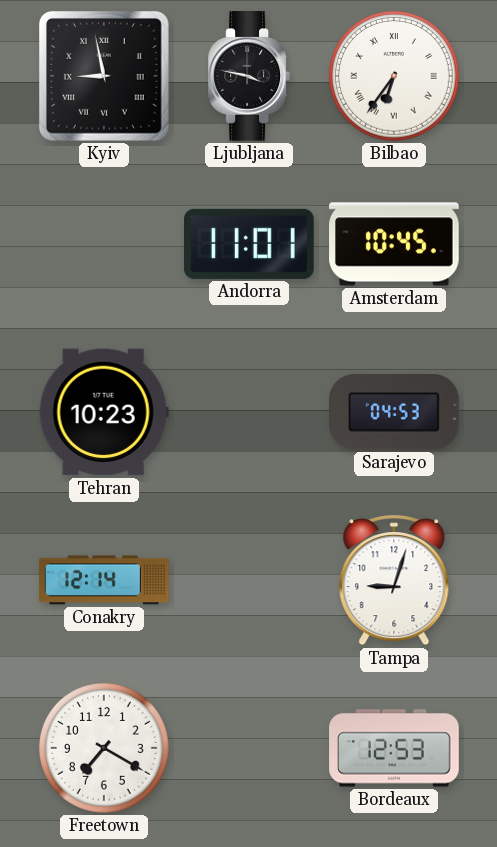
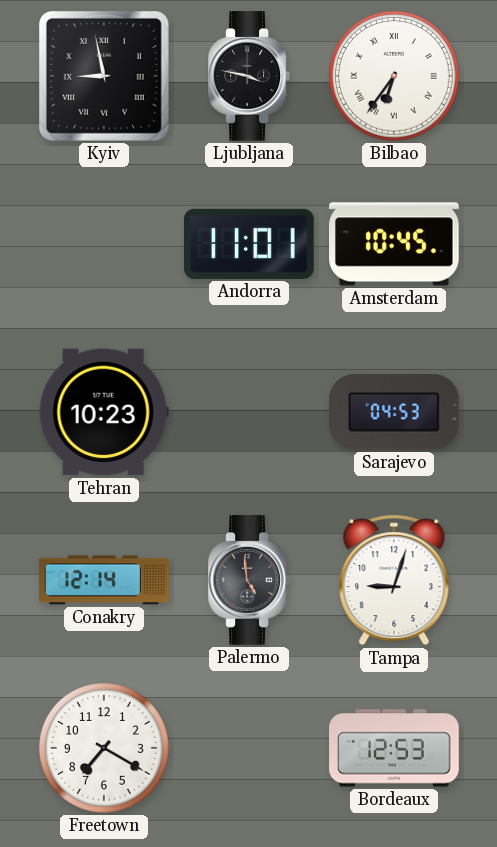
Palermo: none -> 4:59 (248, 580)
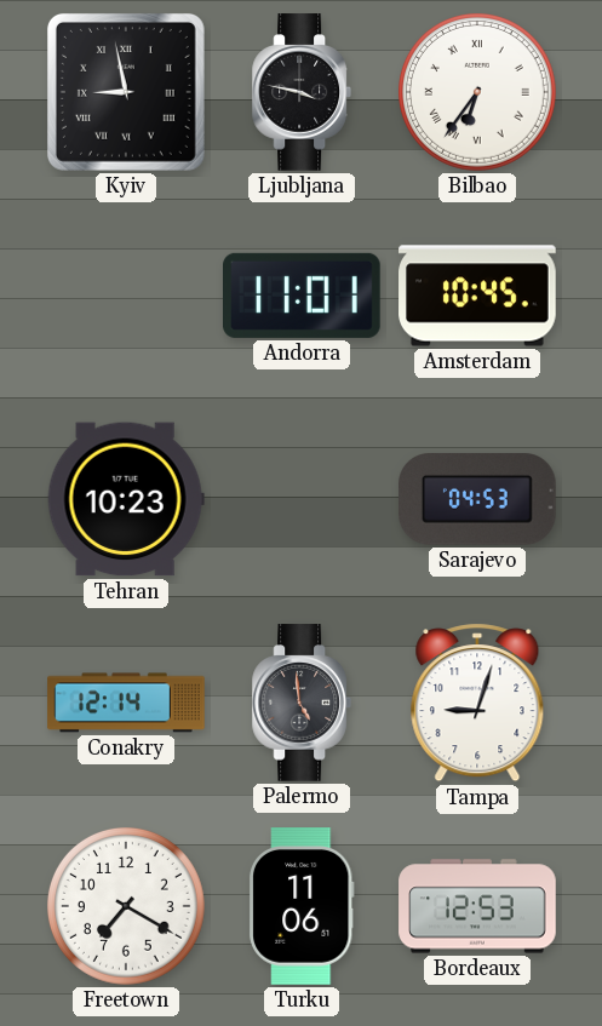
Turku: none -> 11:06 (302, 906)
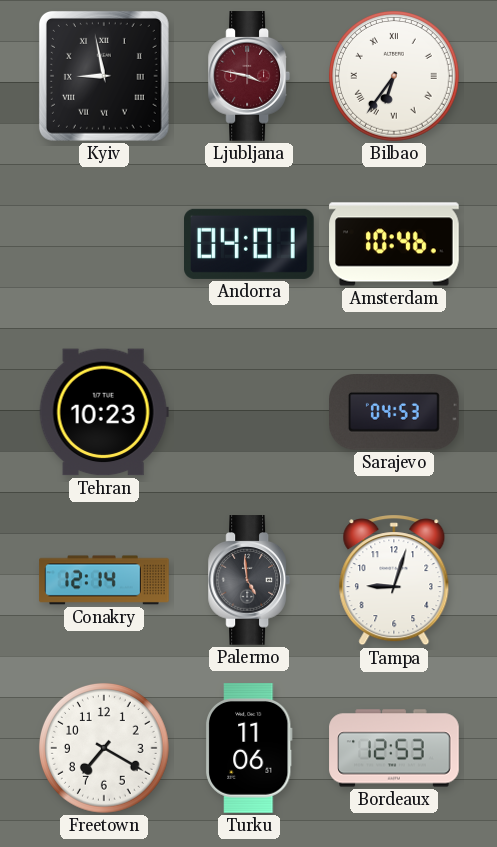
Ljubljana dial: black -> burgundy (248, 76)
Andorra: 11:01 -> 04:01 (250, 244)
Amsterdam: 10:45 -> 10:46 (394, 244)
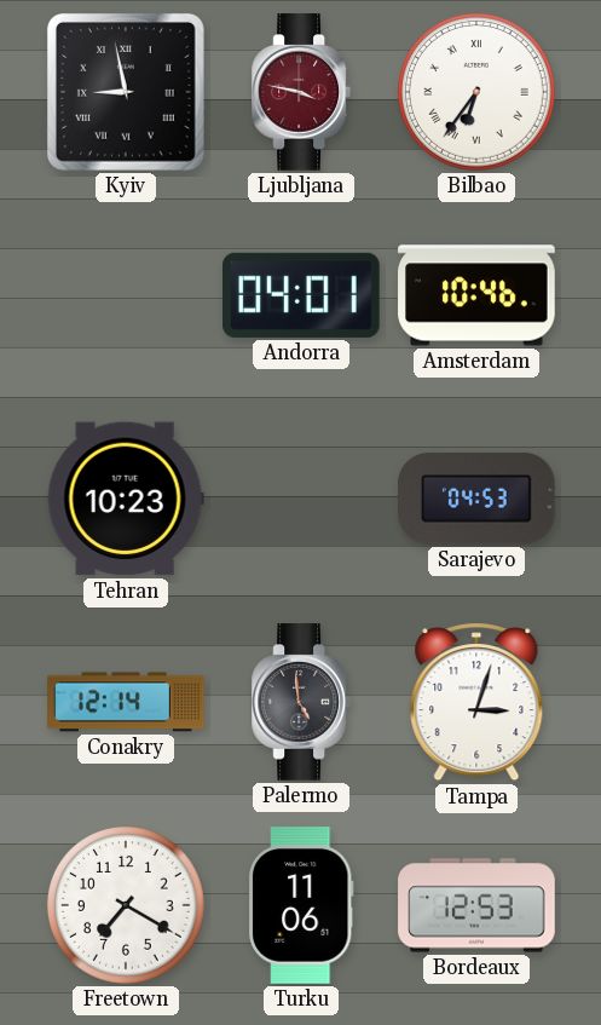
Tampa: 9:03 -> 3:03 (476, 702)
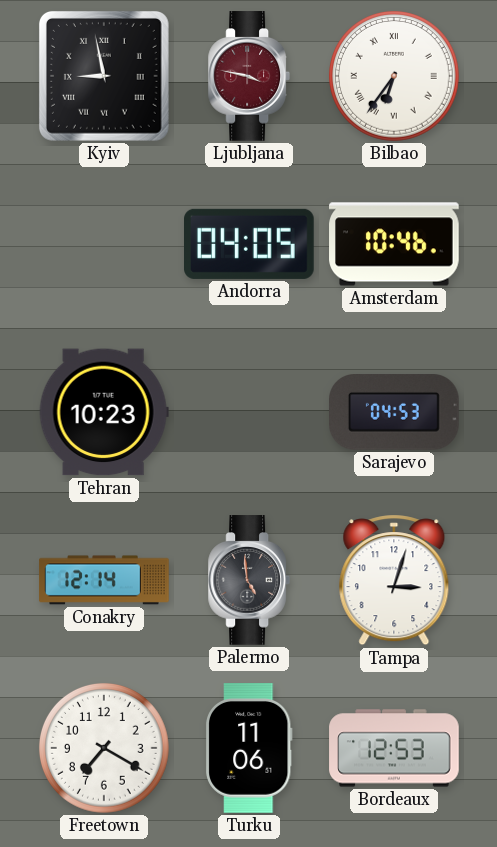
Andorra: 04:01 -> 04:05 (250, 244)
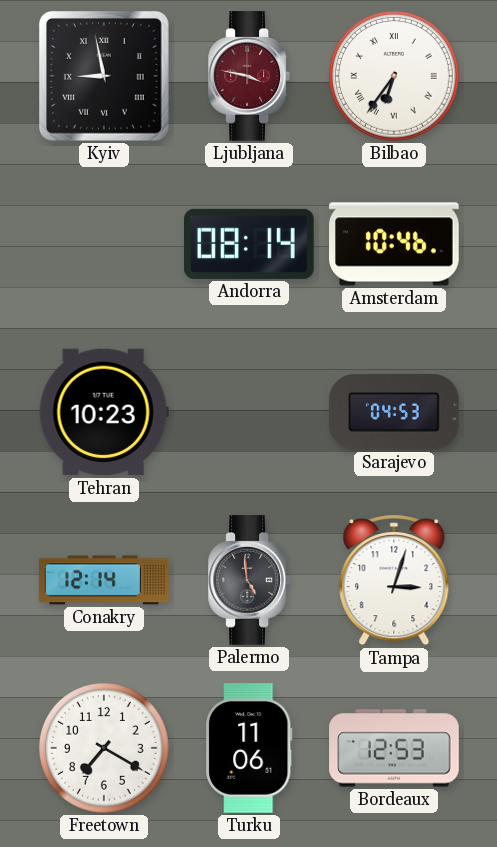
Andorra: 04:05 -> 08:14 (250, 244)
